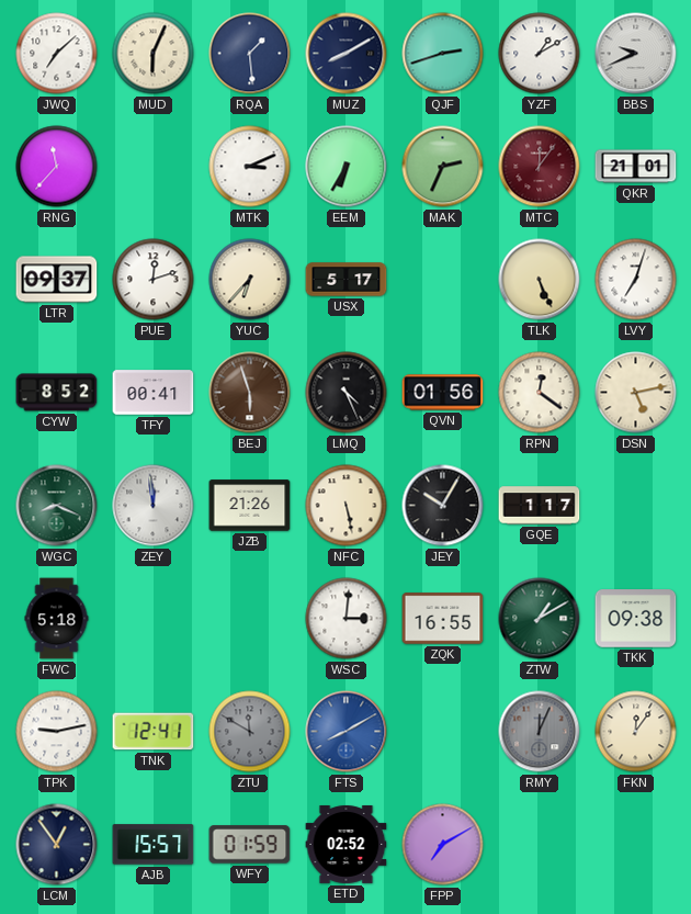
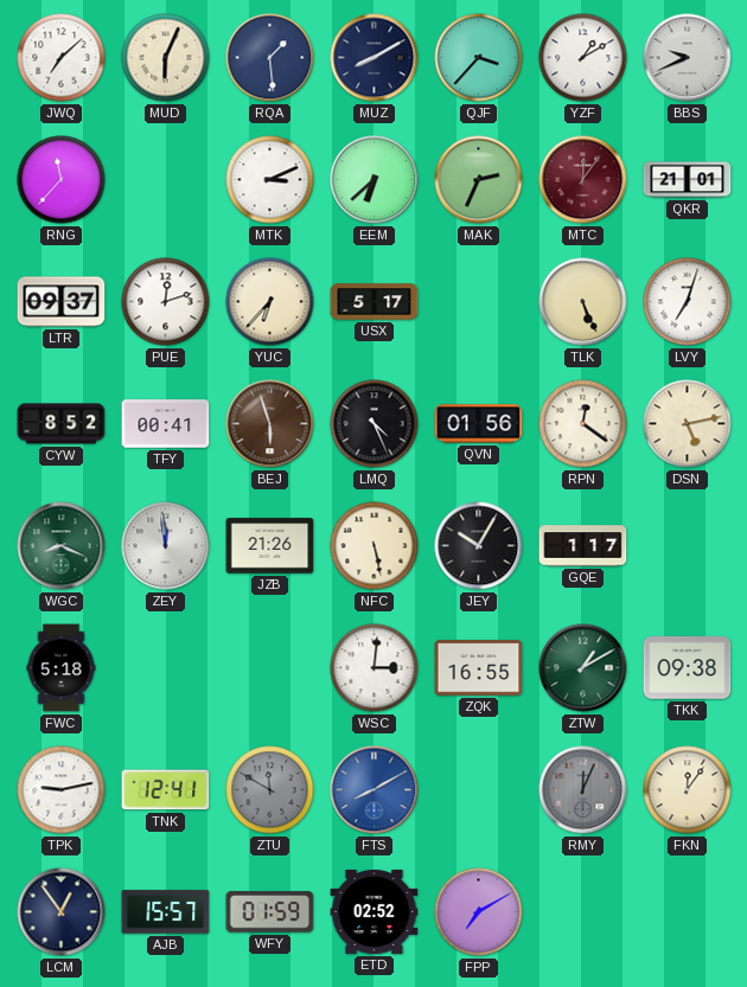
QJF: 2:42 -> 3:37 (479, 58)
EEM: 6:35 -> 6:38 (375, 180)
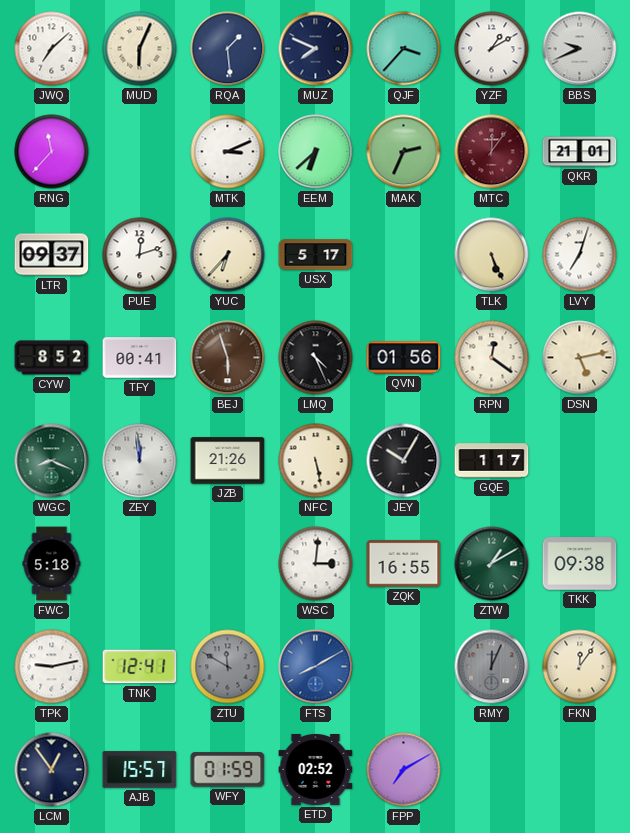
MUZ: 8:10 -> 7:49 (316, 49)
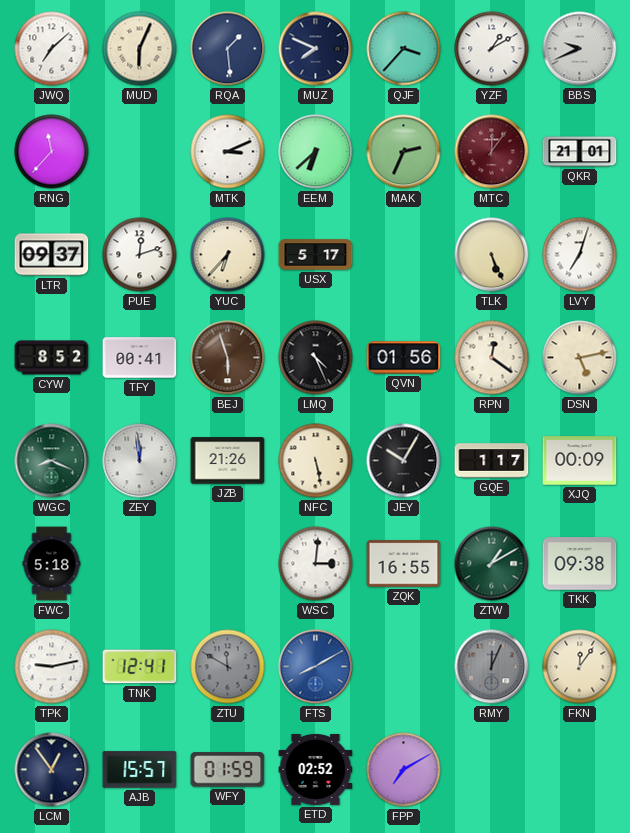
XJQ: none -> 00:09 (580, 461)
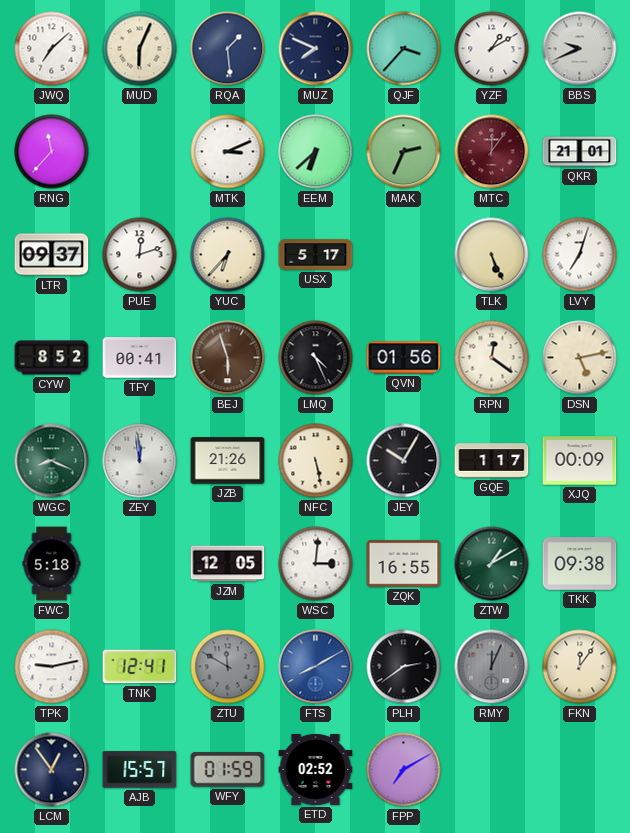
JZM: none -> 12:05 (228, 564)
PLH: none -> 2:39 (404, 667)
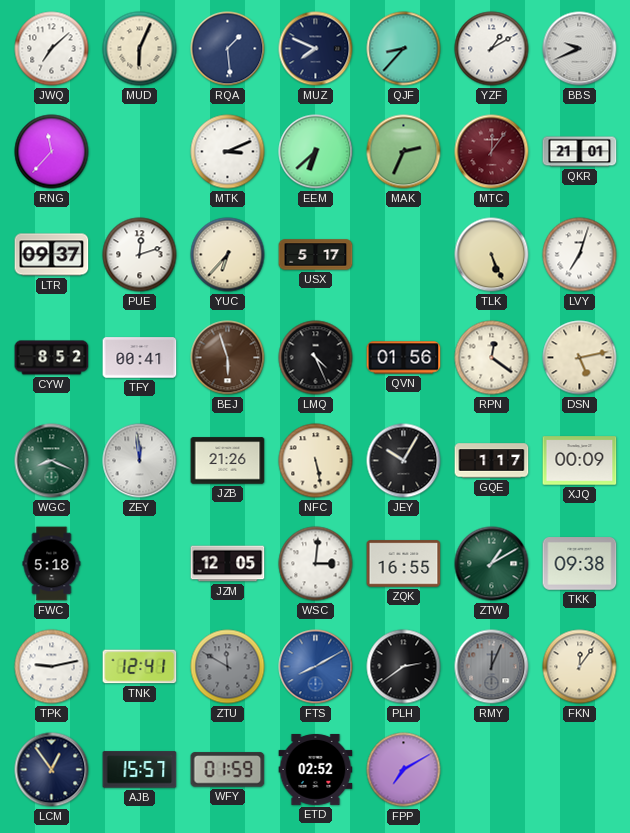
QJF: 3:37 -> 8:37 (404, 49)
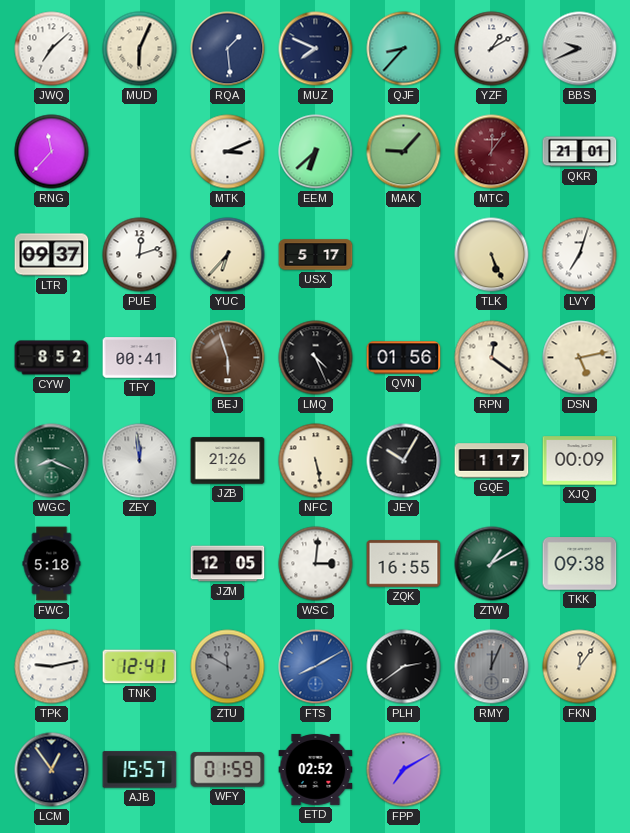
MAK: 2:34 -> 9:07 (404, 152)
